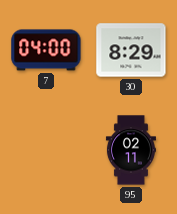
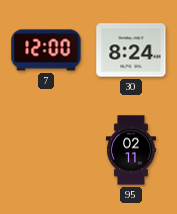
7: 04:00 -> 12:00 (46, 50)
30: 8:29 -> 8:24 (131, 50)
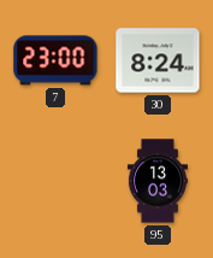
7: 12:00 -> 23:00 (55, 60)
95: 02:11 -> 13:03 (158, 181)
